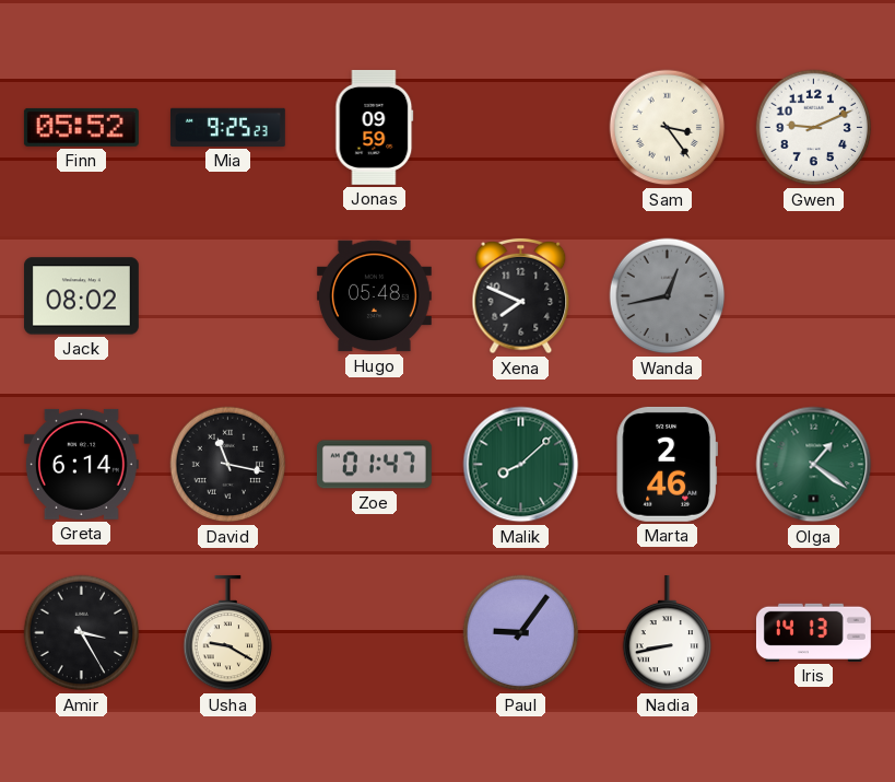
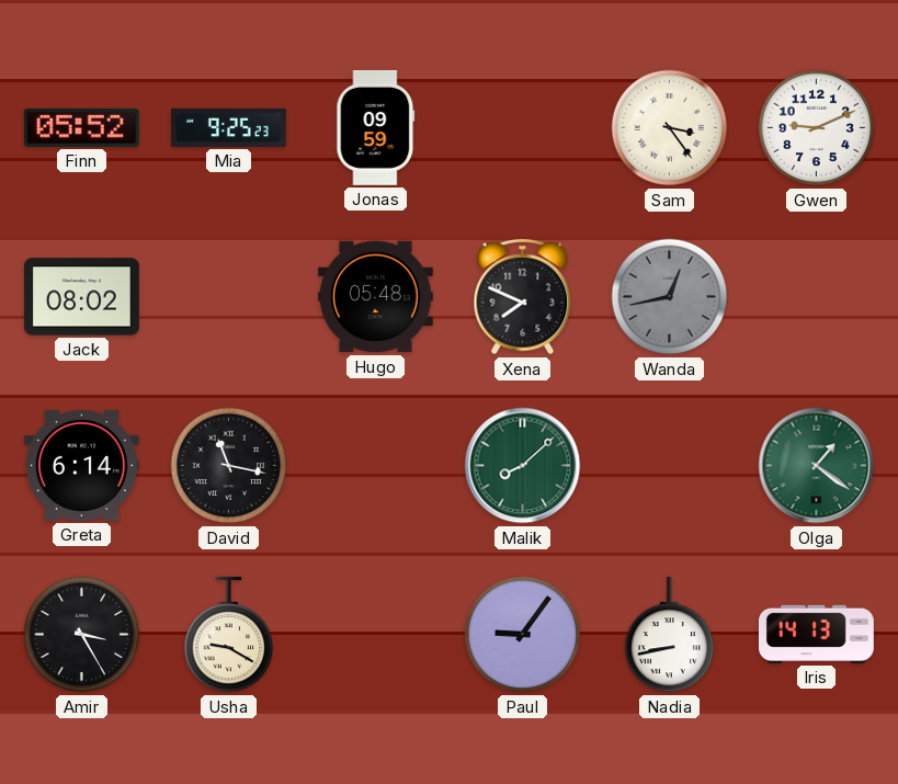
Zoe: 01:47 -> none (374, 465)
Marta: 2:46 -> none (667, 464)
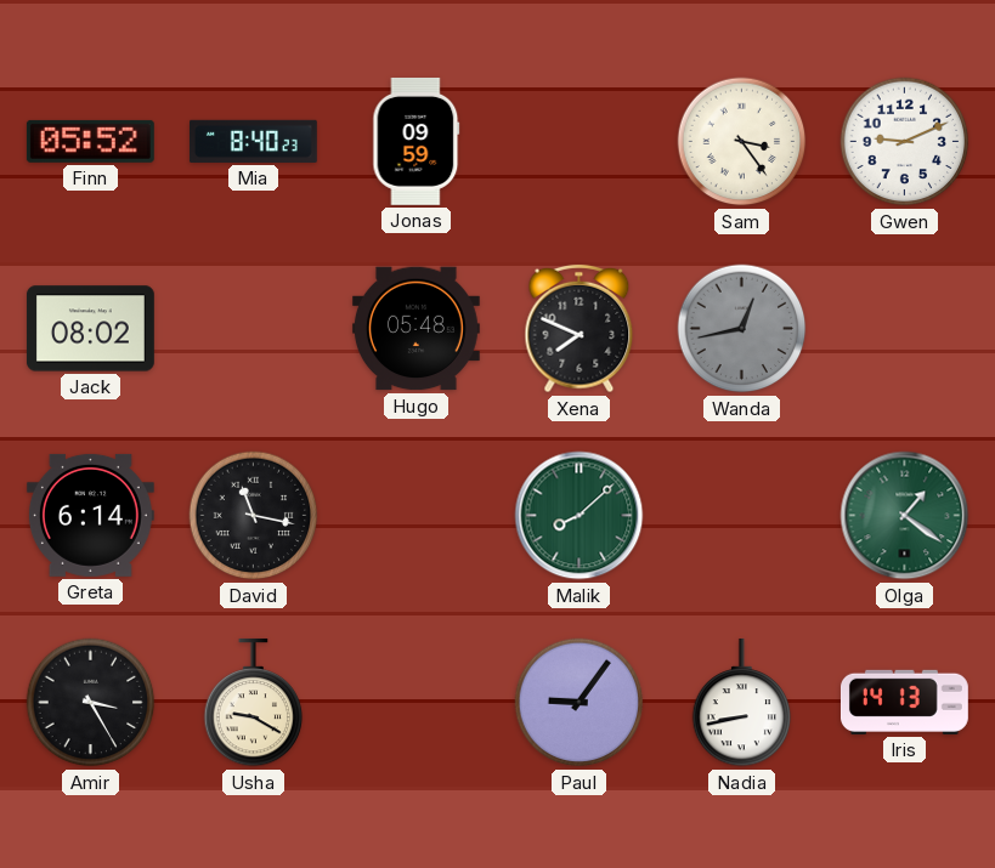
Mia: 9:25 -> 8:40 (253, 141)
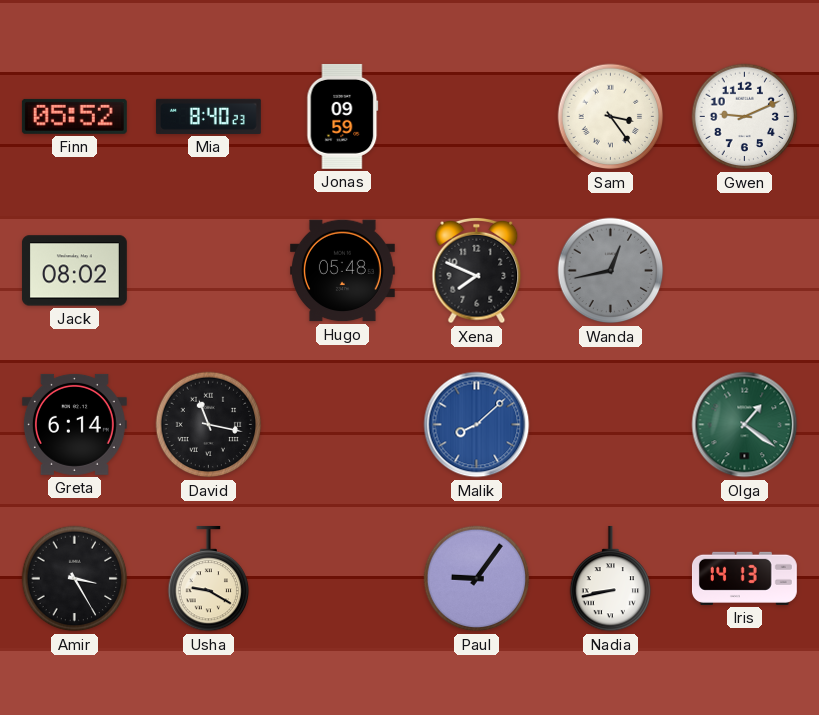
Malik dial: green -> blue (477, 425)
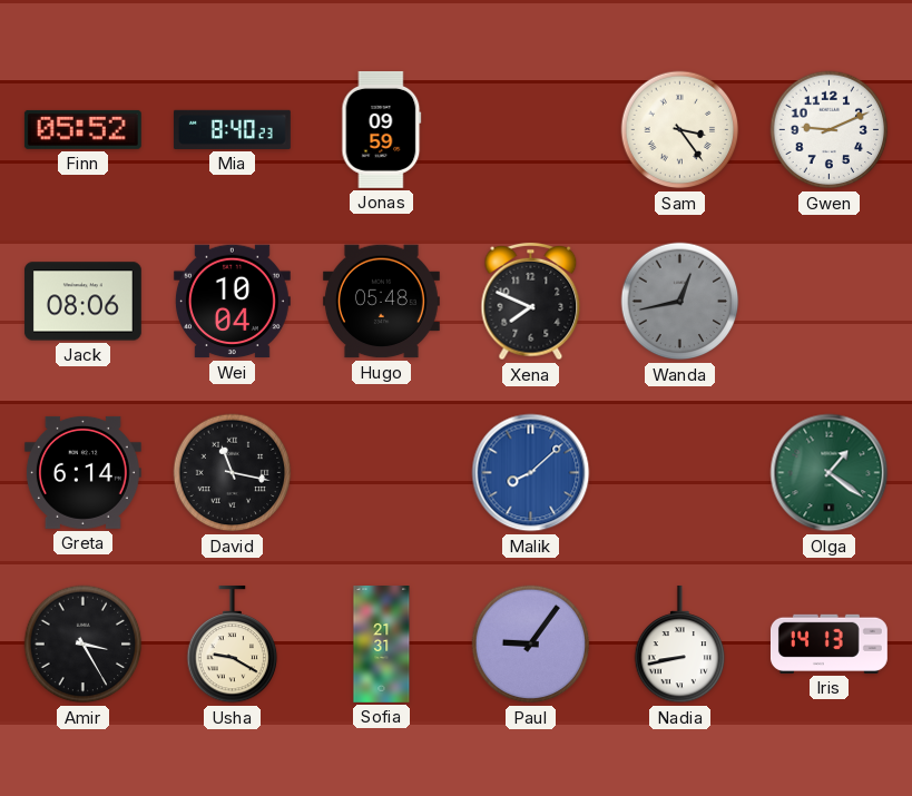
Jack: 08:02 -> 08:06 (82, 302)
Wei: none -> 10:04 (232, 302)
Sofia: none -> 21:31 (382, 645)
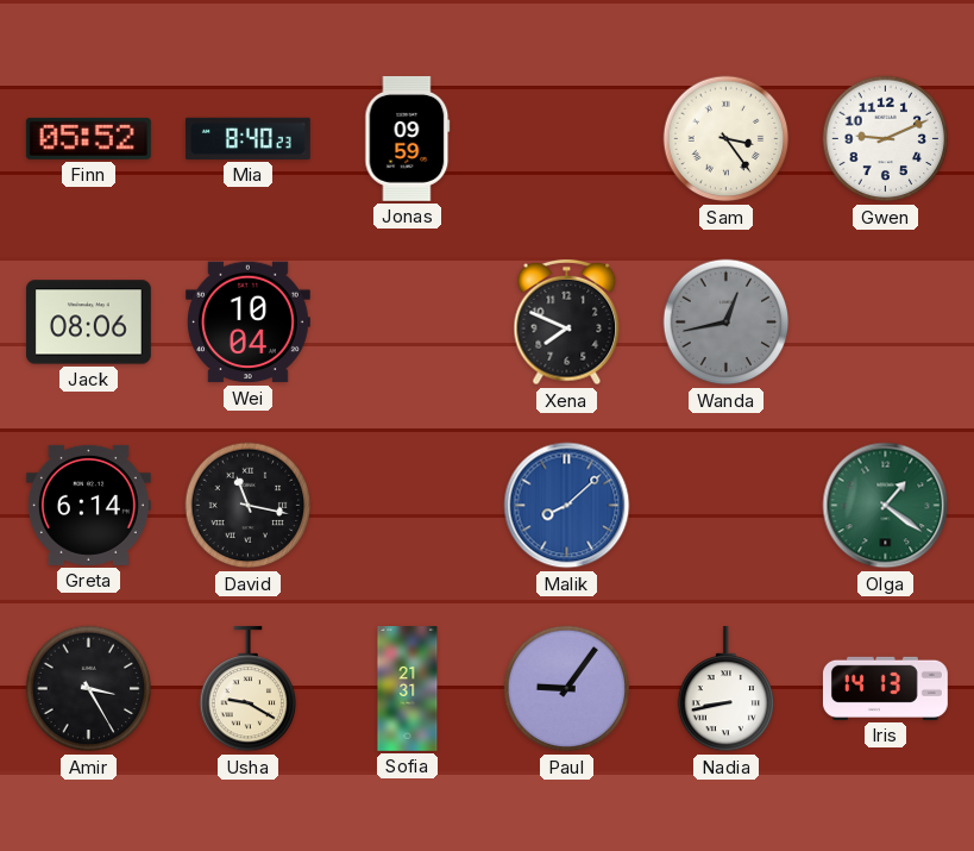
Hugo: 05:48 -> none (381, 302)
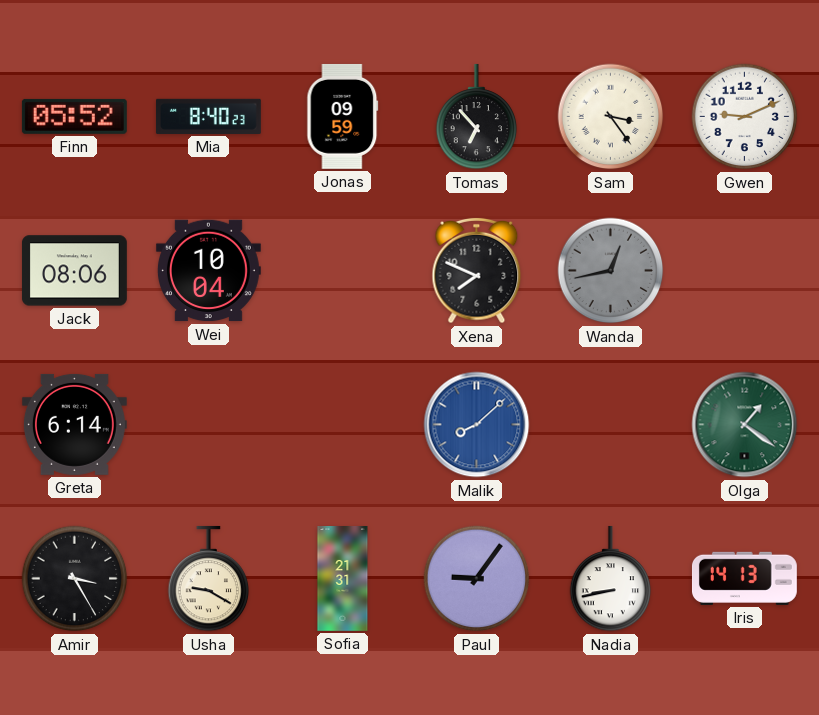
Tomas: none -> 6:53 (477, 117)
David: 11:17 -> none (249, 506)
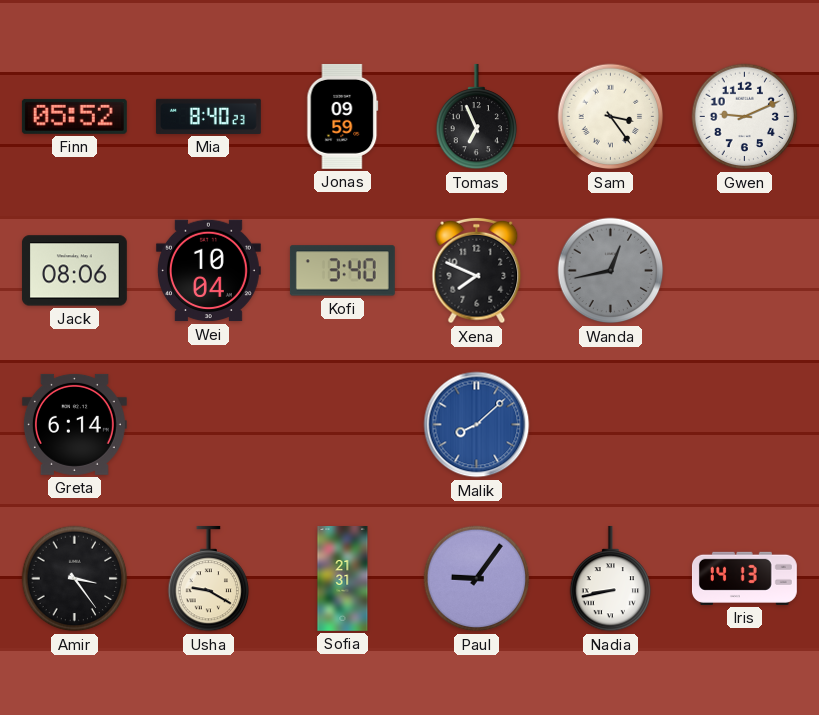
Tomas: 6:53 -> 6:56 (477, 117)
Kofi: none -> 3:40 (342, 271)
Olga: 1:21 -> none (745, 425)
Amir: 3:25 -> 3:24 (75, 579)
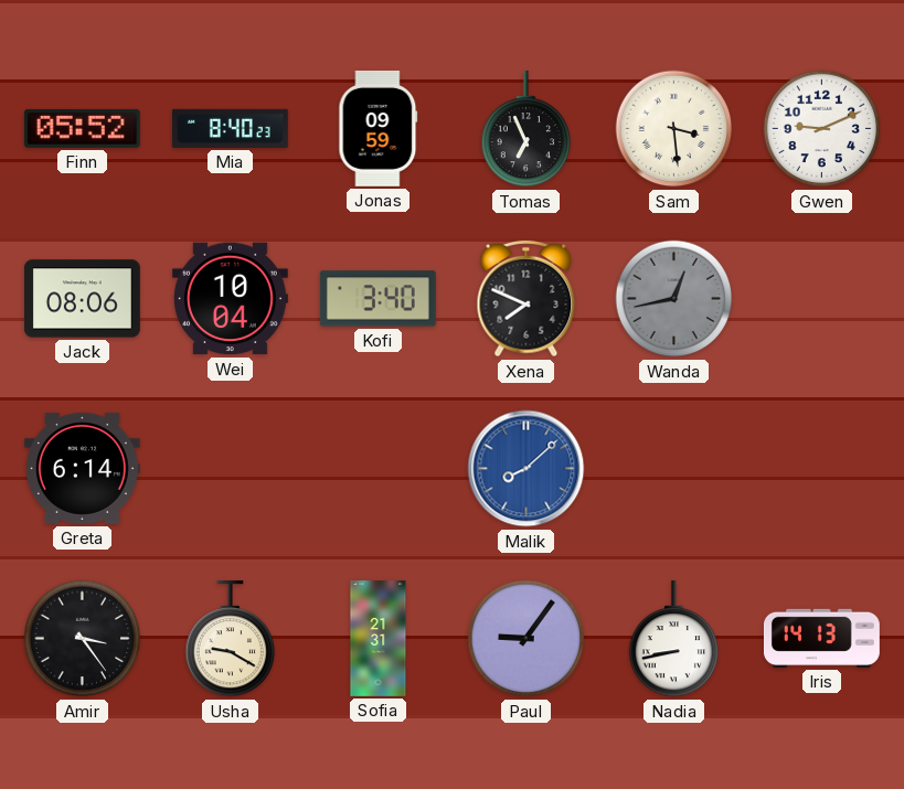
Sam: 3:24 -> 3:29 (674, 129)
